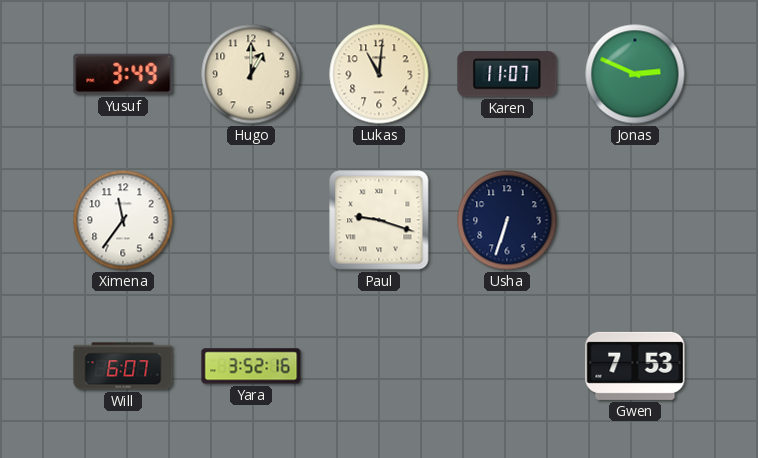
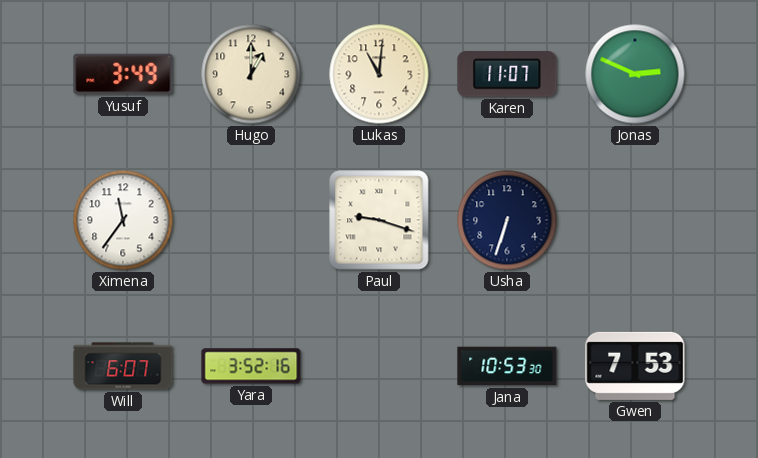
Jana: none -> 10:53 (507, 366)
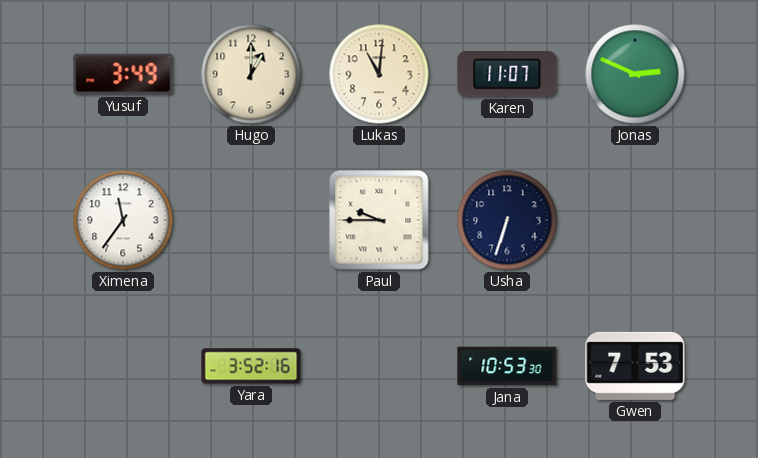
Paul: 9:18 -> 9:45 (379, 220)
Will: 6:07 -> none (123, 366)
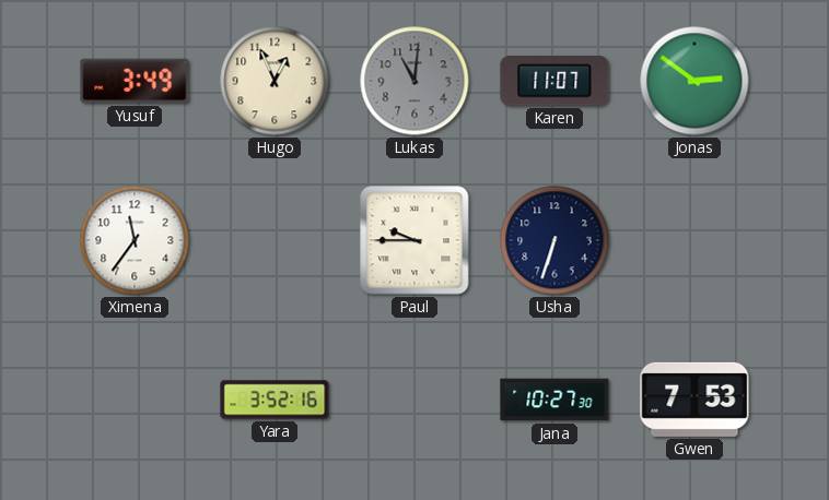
Hugo: 1:00 -> 12:56 (275, 81)
Lukas dial: cream -> grey (414, 81)
Jonas: 2:49 -> 2:51 (694, 81)
Jana: 10:53 -> 10:27 (554, 400)
